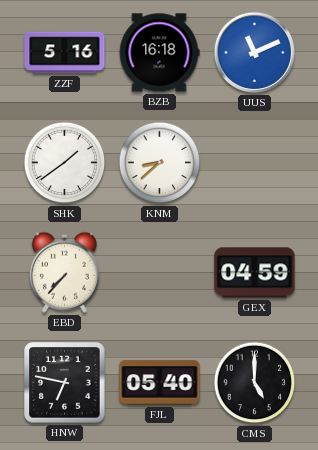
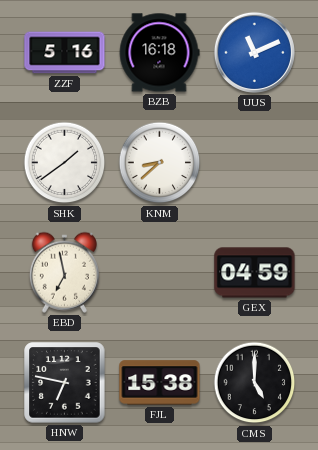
EBD: 7:37 -> 6:58 (64, 272)
FJL: 05:40 -> 15:38 (160, 383)
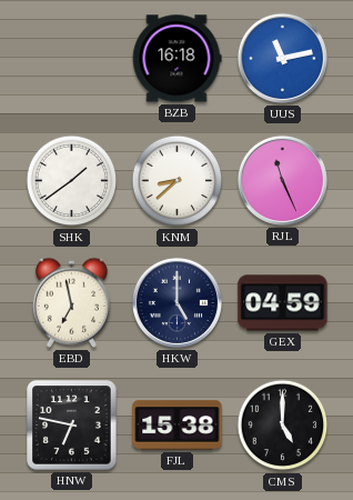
ZZF: 5:16 -> none (65, 53)
UUS: 11:11 -> 11:13 (282, 58)
RJL: none -> 11:26 (282, 180)
HKW: none -> 5:00 (176, 302)
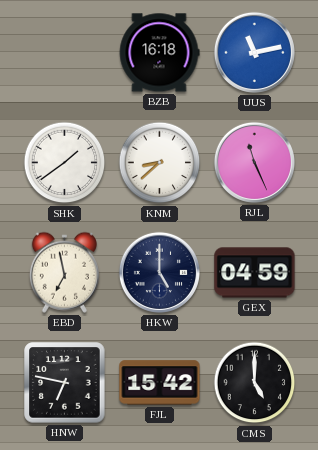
FJL: 15:38 -> 15:42 (160, 383)
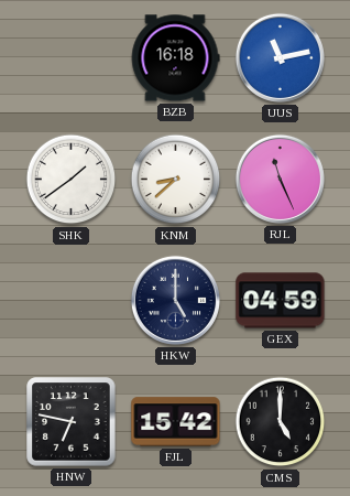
EBD: 6:58 -> none (64, 272)
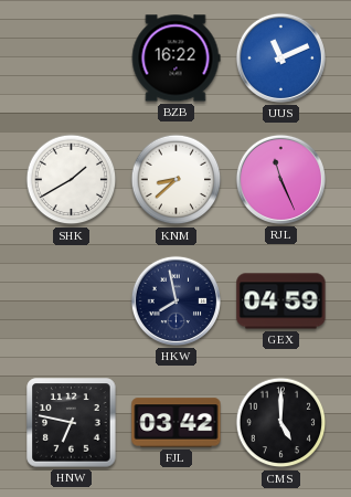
BZB: 16:18 -> 16:22 (175, 59)
UUS: 11:13 -> 11:11 (280, 57)
SHK: 1:39 -> 1:40 (72, 180)
HKW: 5:00 -> 7:58 (175, 300)
FJL: 15:42 -> 03:42 (177, 423)
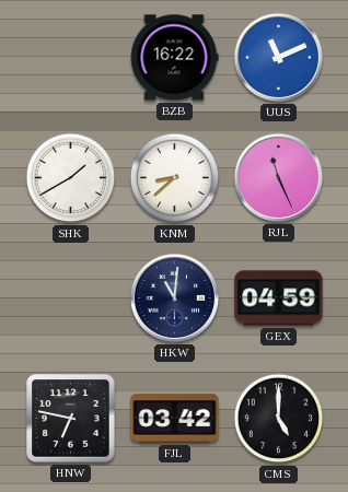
HKW: 7:58 -> 11:01 (174, 297)
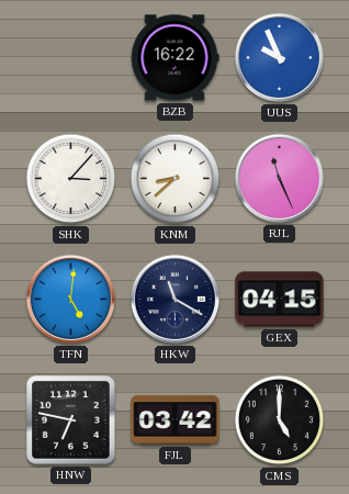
UUS: 11:11 -> 9:56 (279, 57)
SHK: 1:40 -> 3:07 (71, 179)
TFN: none -> 5:01 (70, 299)
HKW: 11:01 -> 11:20 (174, 299)
GEX: 04:59 -> 04:15 (280, 300)
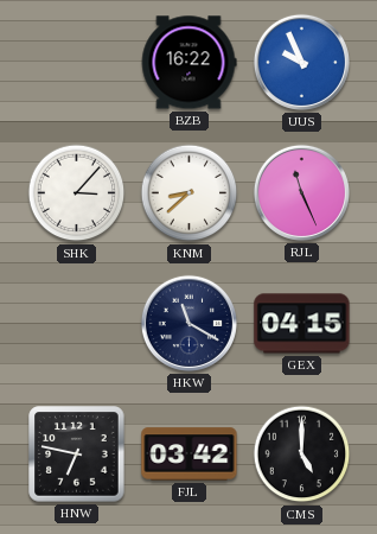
TFN: 5:01 -> none (70, 299)
